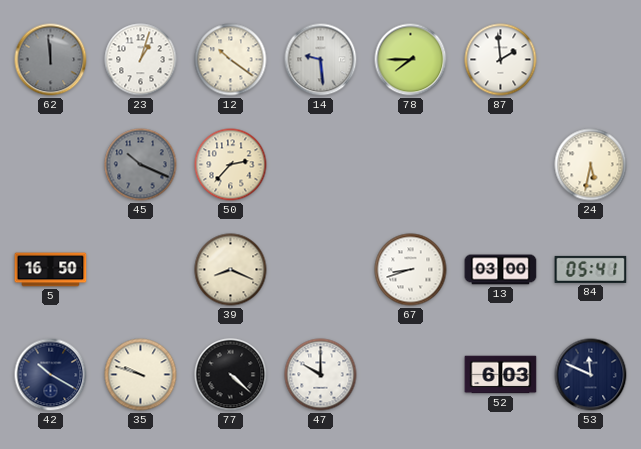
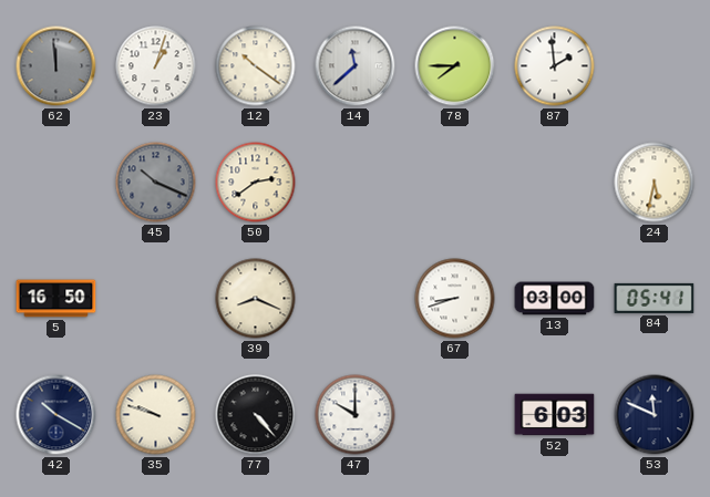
14: 9:29 -> 11:38 (356, 66)
50: 2:37 -> 2:39 (256, 183)
77: 4:22 -> 4:23 (256, 415)
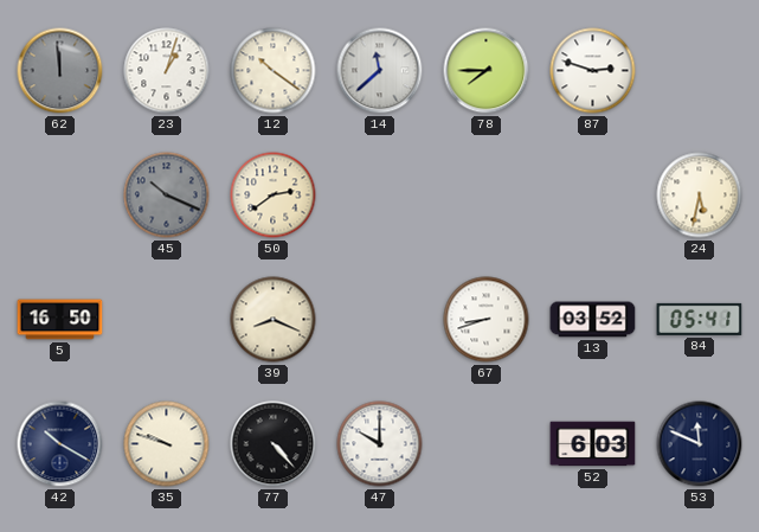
87: 1:59 -> 2:48 (593, 71)
13: 03:00 -> 03:52 (593, 320)
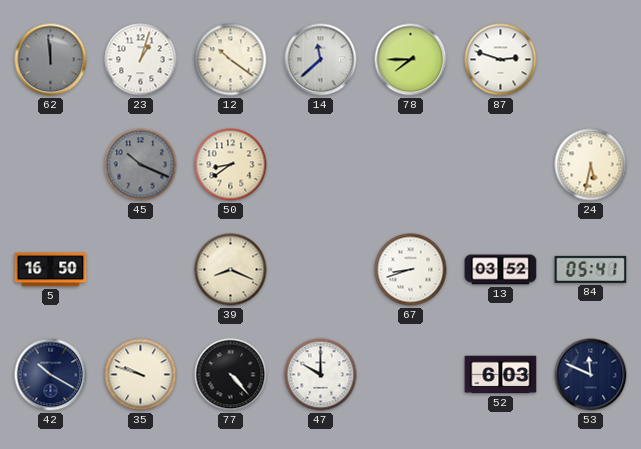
50: 2:39 -> 8:39 (231, 165)
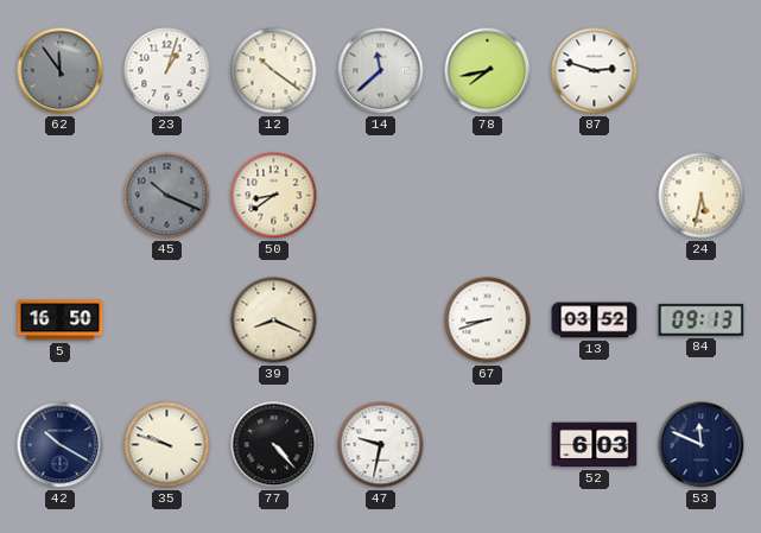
62: 11:59 -> 11:54 (61, 71)
78: 7:45 -> 7:43 (488, 71)
84: 05:41 -> 09:13 (702, 319)
47: 10:00 -> 9:32 (381, 445)
